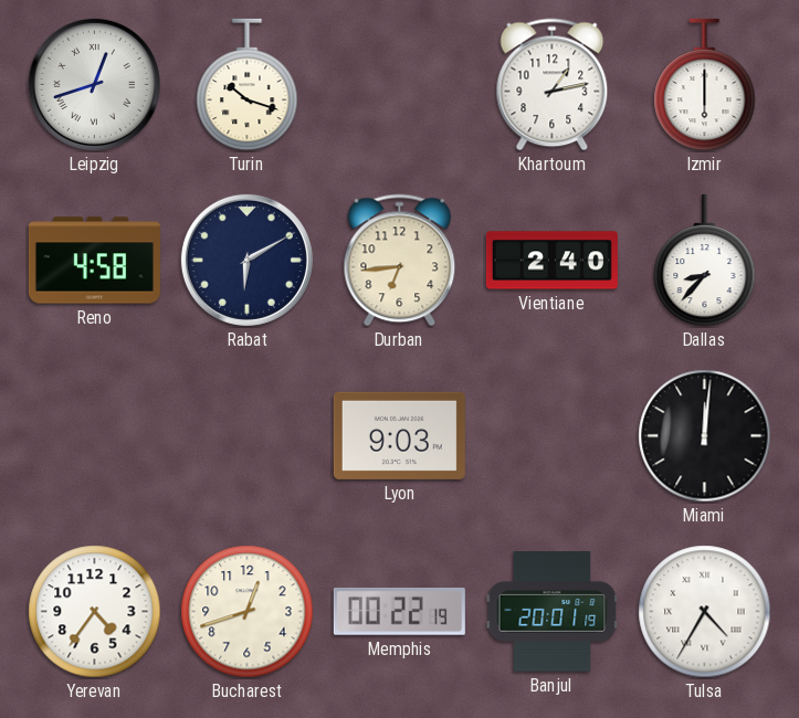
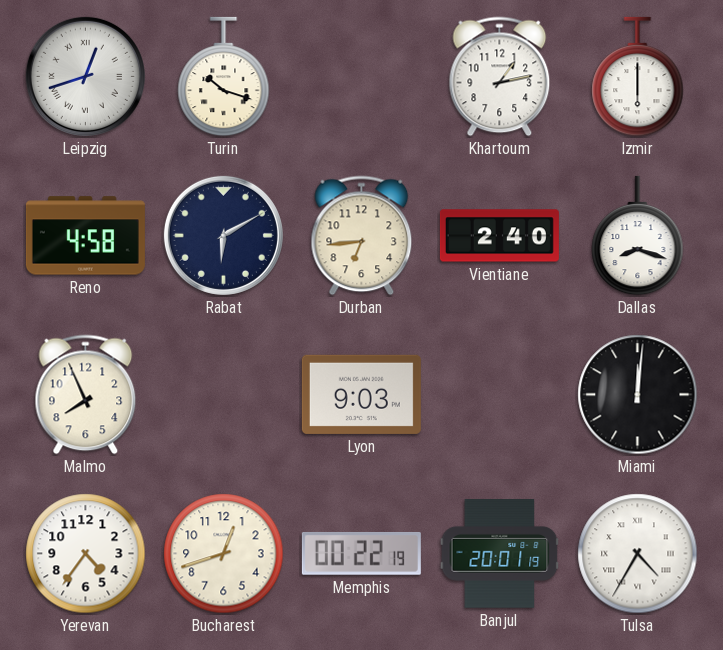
Dallas: 8:37 -> 8:18 (638, 236)
Malmo: none -> 7:56 (86, 395)
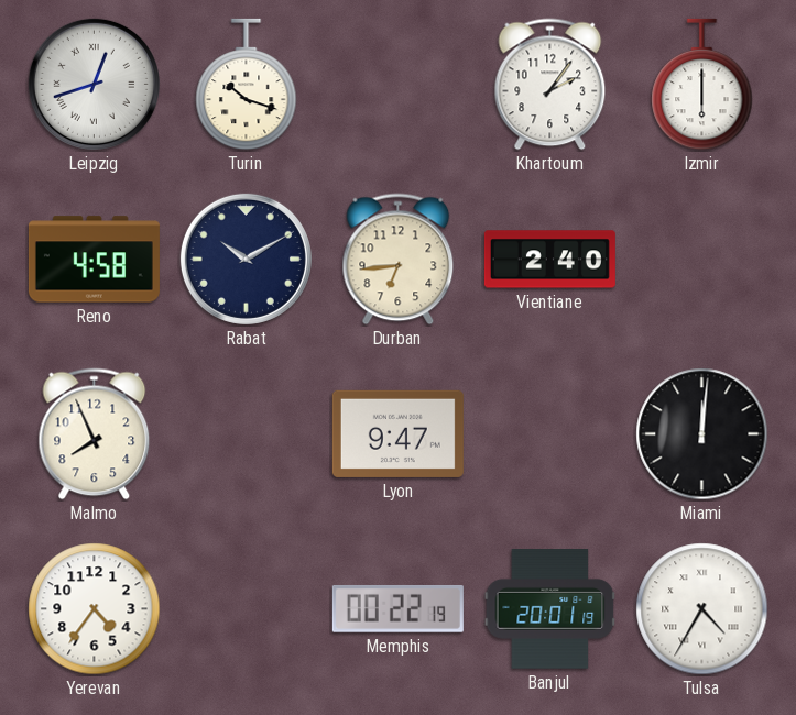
Khartoum: 1:13 -> 2:06 (550, 85)
Rabat: 6:10 -> 10:10 (246, 258)
Dallas: 8:18 -> none (638, 236)
Lyon: 9:03 -> 9:47 (397, 433)
Bucharest: 12:42 -> none (224, 554)
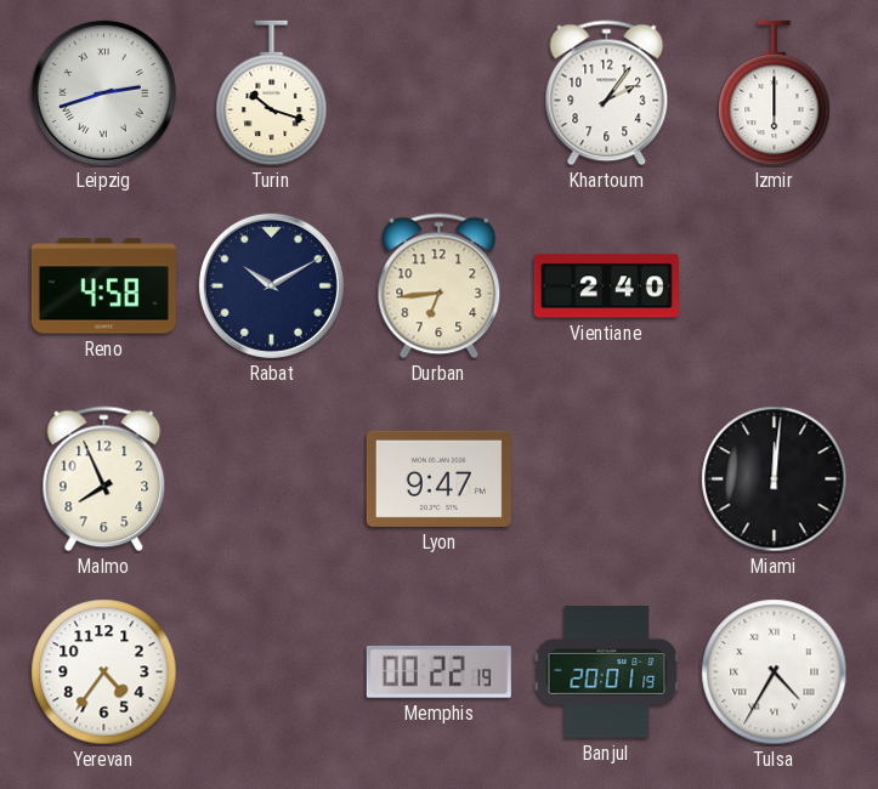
Leipzig: 12:42 -> 2:42 (103, 92)
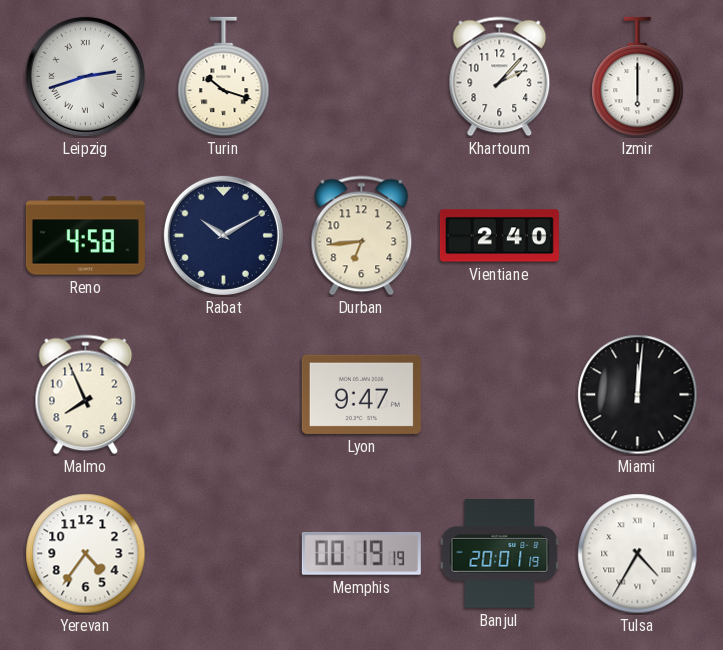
Khartoum: 2:06 -> 2:07 (500, 77)
Memphis: 00:22 -> 00:19 (361, 553)
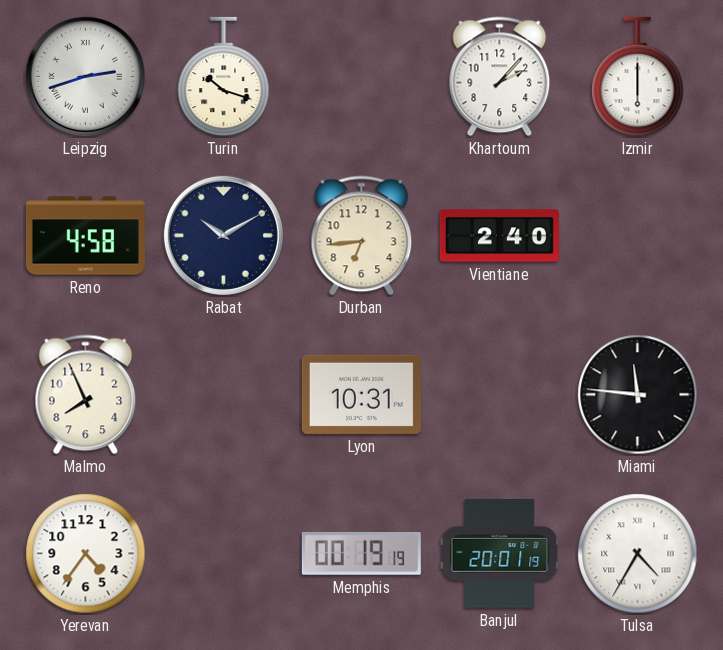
Lyon: 9:47 -> 10:31 (361, 394)
Miami: 12:01 -> 11:46 (638, 395)
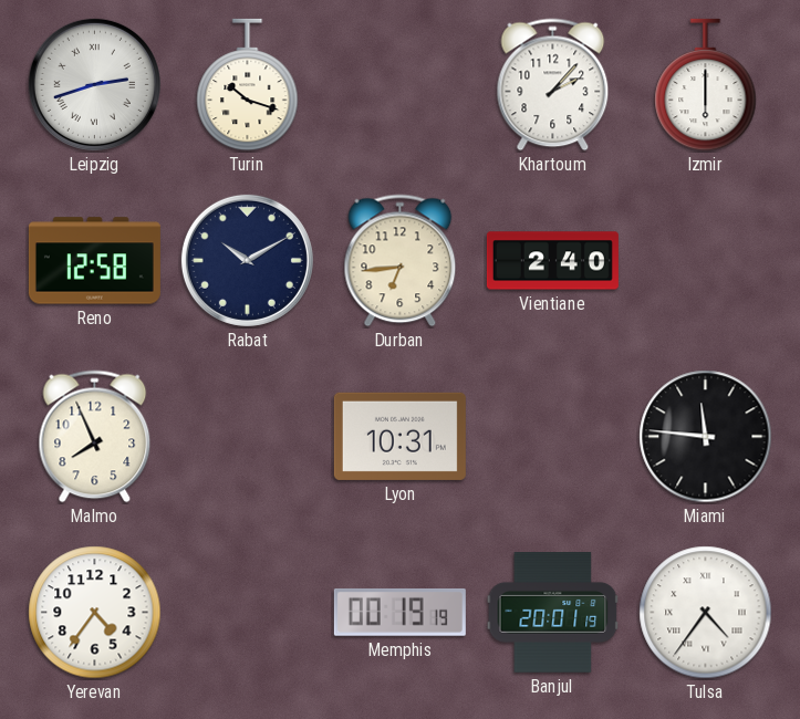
Reno: 4:58 -> 12:58 (94, 261)
Tulsa: 4:35 -> 4:36 (706, 613)
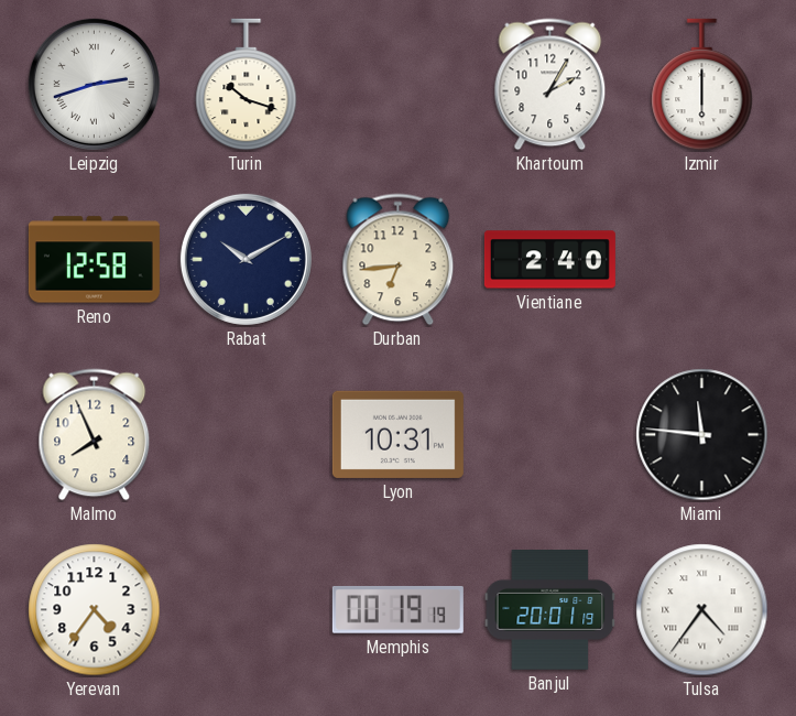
Khartoum: 2:07 -> 2:05 (550, 85)
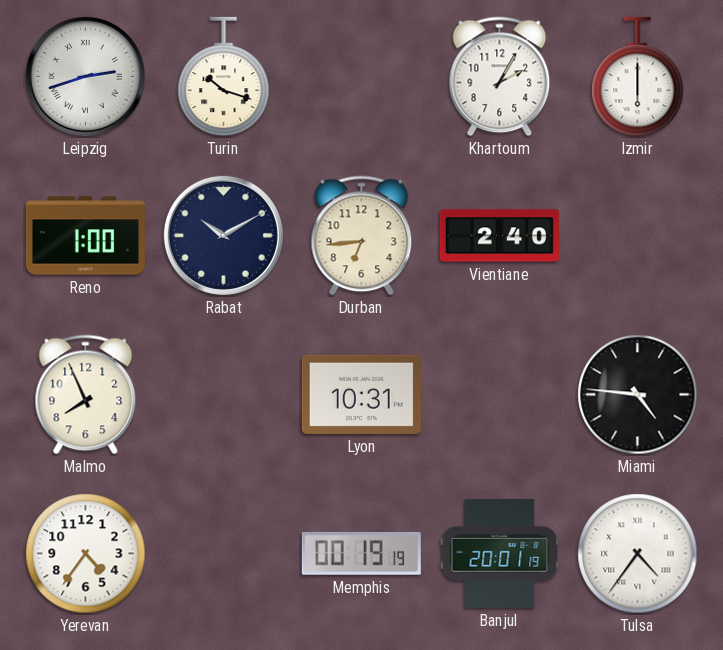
Reno: 12:58 -> 1:00 (85, 236)
Miami: 11:46 -> 4:46 (638, 395)
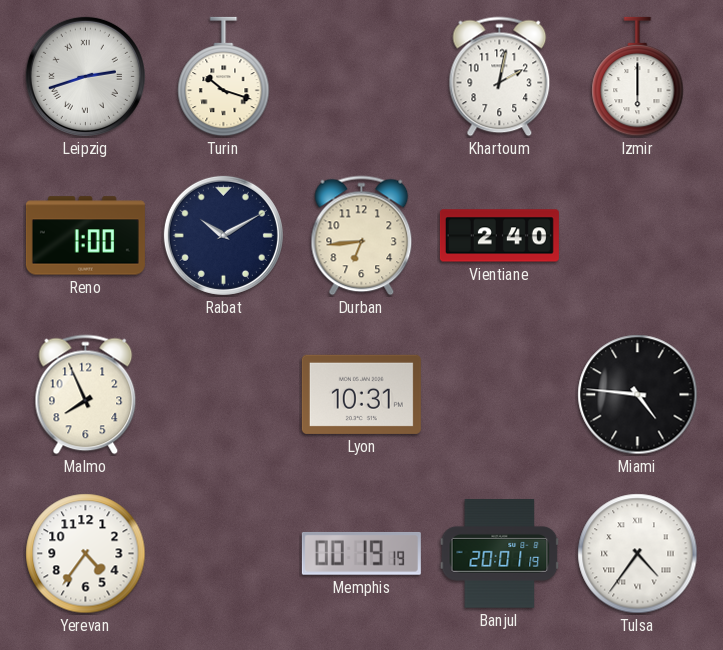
Khartoum: 2:05 -> 2:02 (500, 77)
